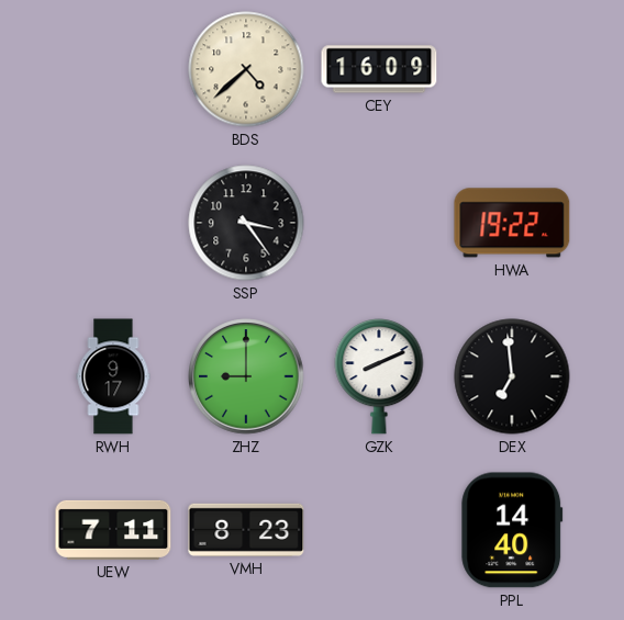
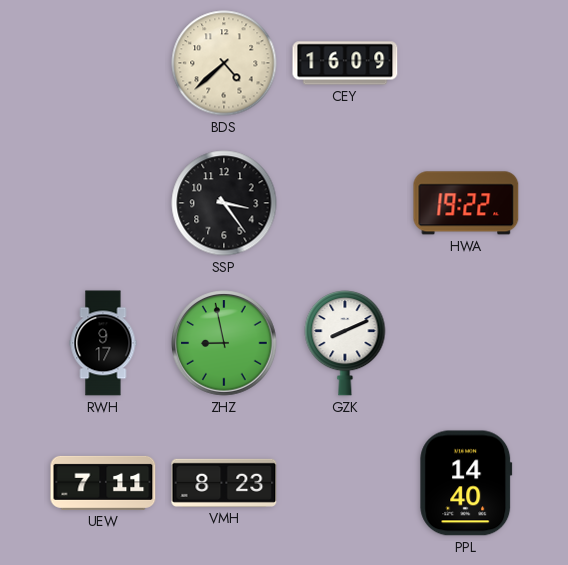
ZHZ: 9:00 -> 8:58 (224, 343)
DEX: 6:59 -> none (512, 376)
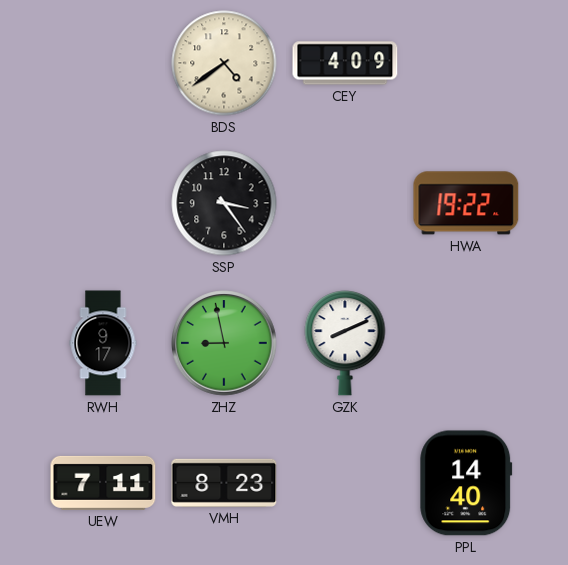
BDS: 4:38 -> 4:39 (224, 63)
CEY: 16:09 -> 4:09 (345, 63)
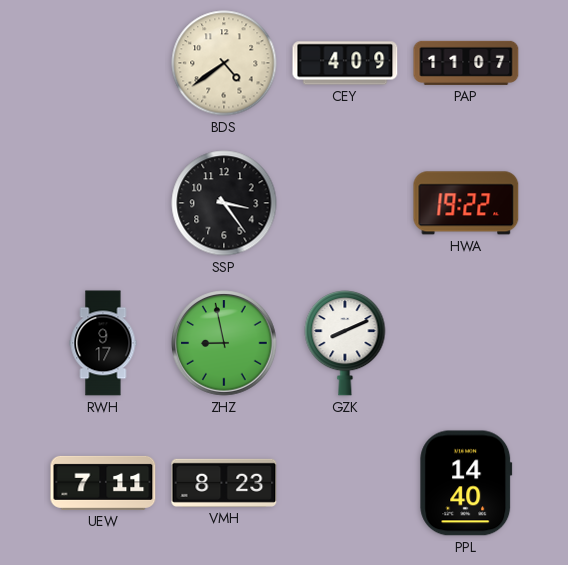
PAP: none -> 11:07 (466, 63)
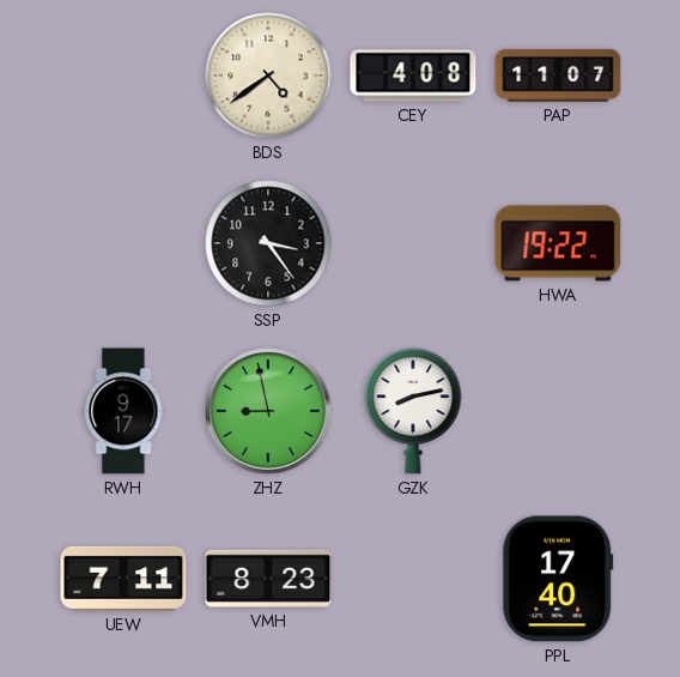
CEY: 4:09 -> 4:08 (413, 75)
GZK: 8:11 -> 8:13 (413, 412)
PPL: 14:40 -> 17:40 (558, 579)
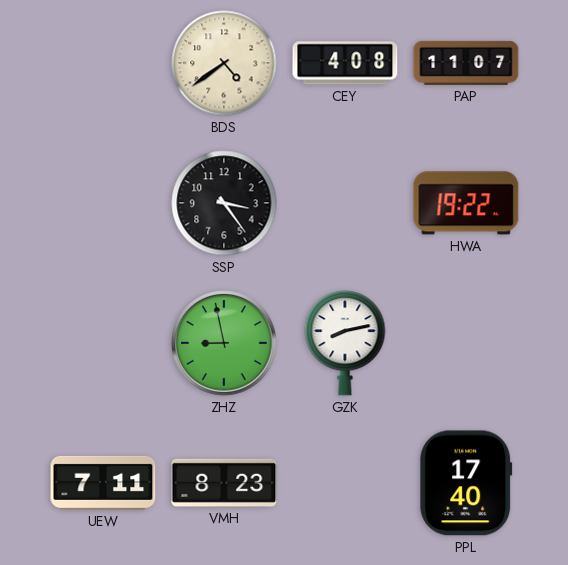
RWH: 9:17 -> none (123, 411)
